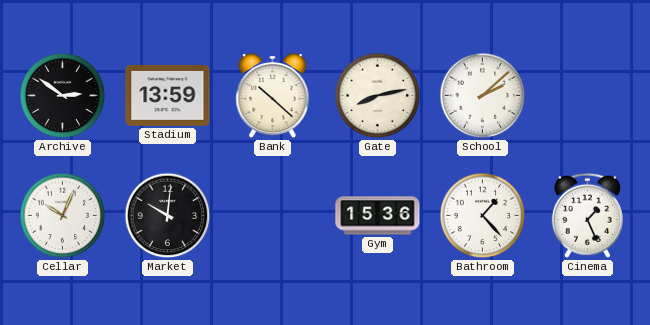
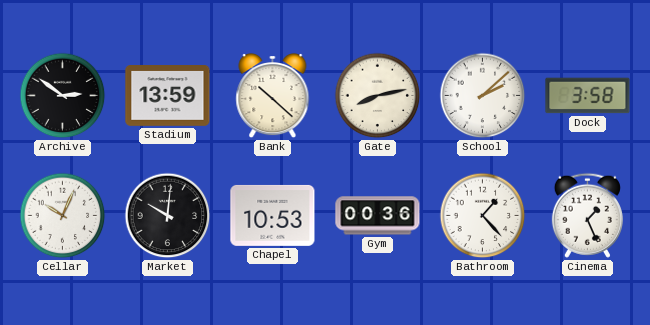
Dock: none -> 3:58 (588, 96)
Chapel: none -> 10:53 (273, 215)
Gym: 15:36 -> 00:36 (378, 216)
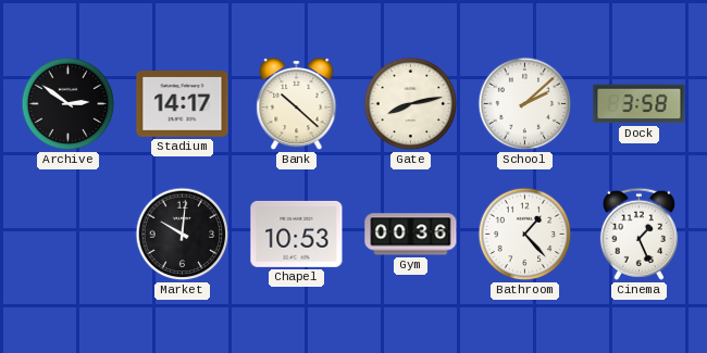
Stadium: 13:59 -> 14:17 (183, 104)
Cellar: 10:04 -> none (63, 216)
